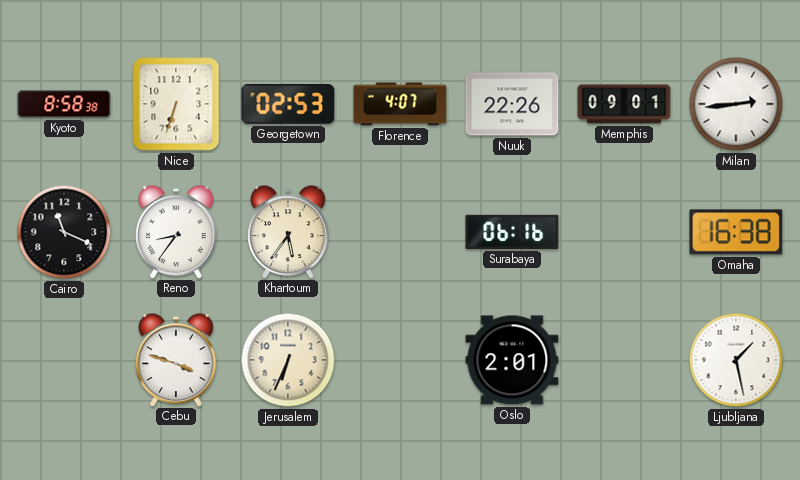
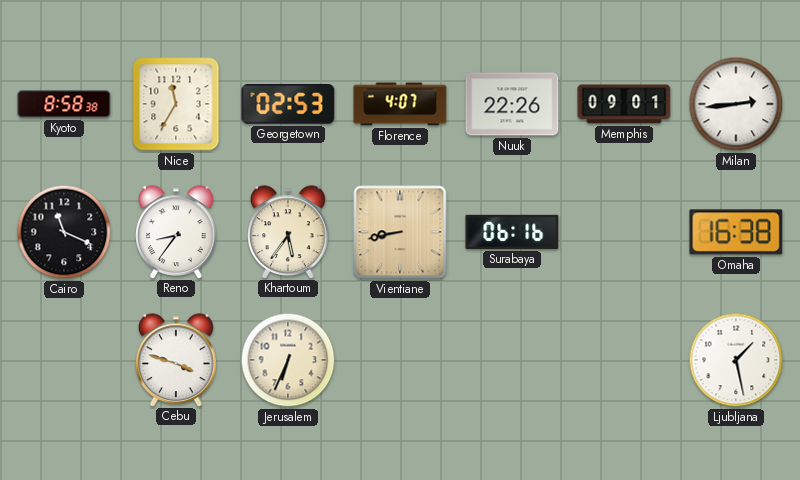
Nice: 6:33 -> 11:35 (176, 104)
Vientiane: none -> 8:43 (400, 232)
Oslo: 2:01 -> none (512, 360)
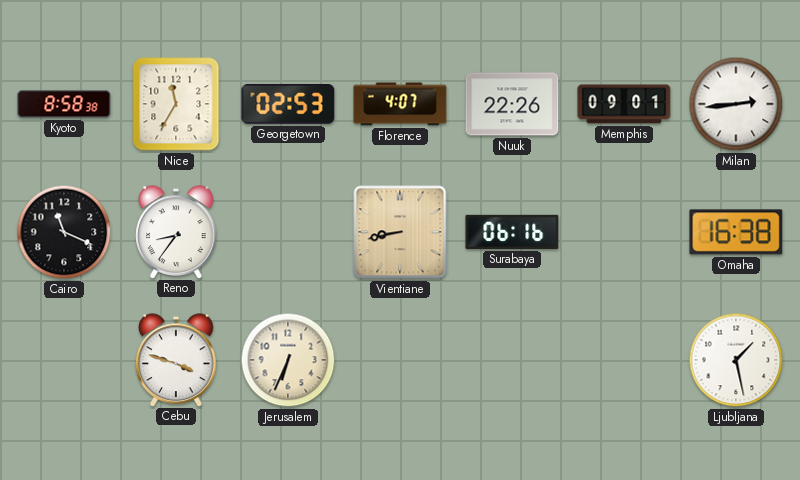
Khartoum: 5:36 -> none (288, 232)
